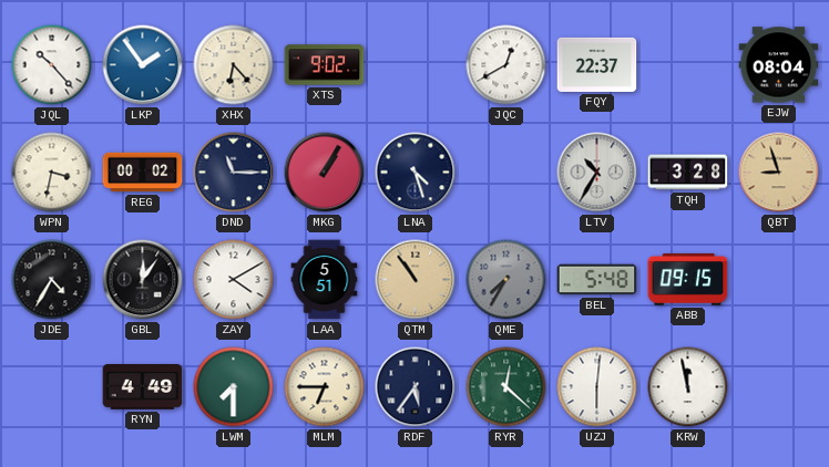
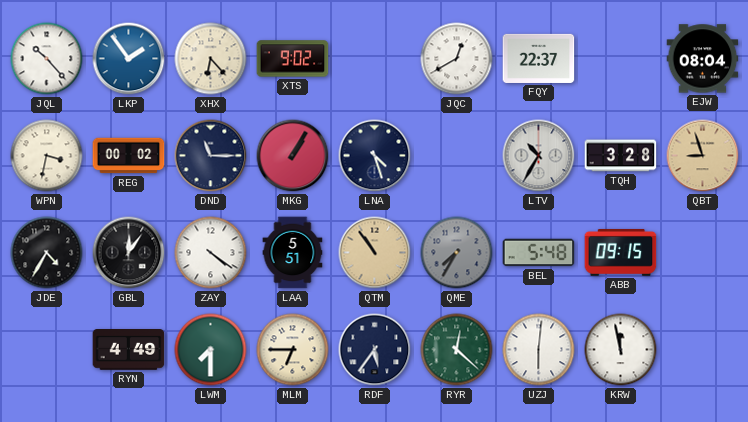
ZAY: 4:10 -> 4:21 (211, 253)
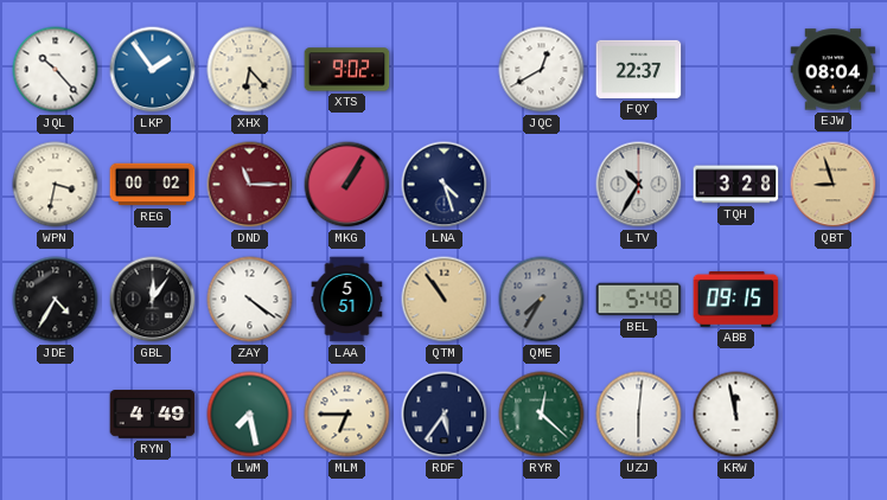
DND dial: navy -> burgundy (250, 185)
LWM: 7:30 -> 7:28 (250, 415)
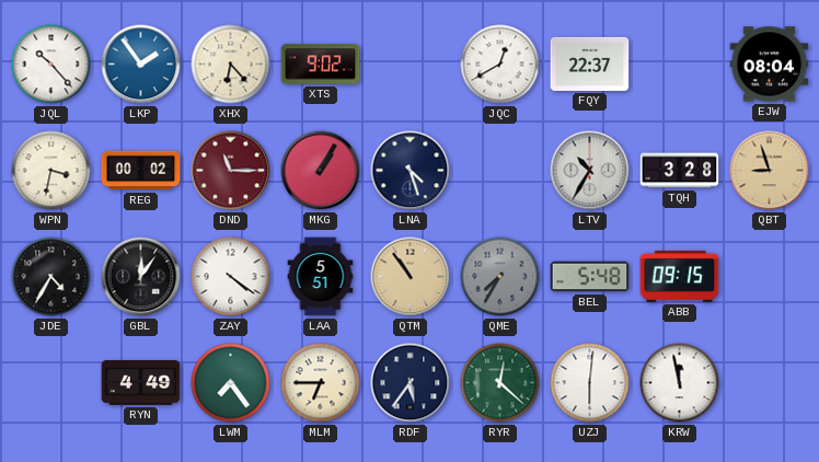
LWM: 7:28 -> 7:24 (231, 383)
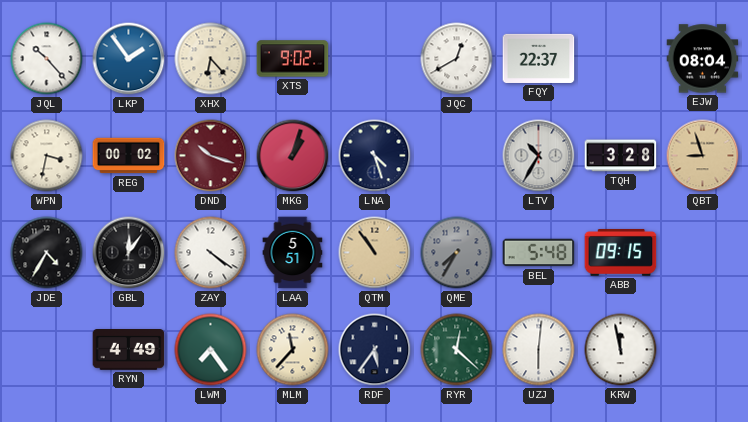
DND: 11:15 -> 10:18 (211, 156)
MKG: 1:05 -> 1:03 (293, 156)
MLM: 6:45 -> 11:37 (293, 350)
